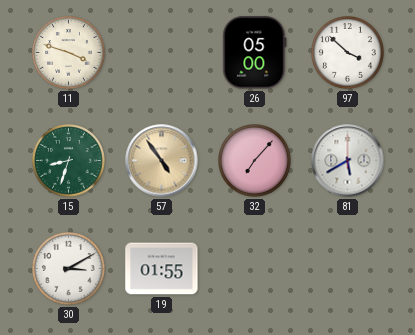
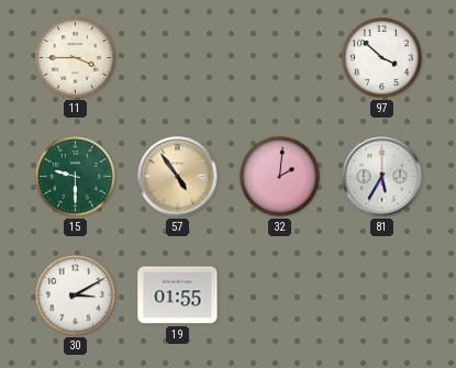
11: 3:48 -> 3:45 (76, 58)
26: 05:00 -> none (255, 53)
15: 8:33 -> 9:30 (76, 177)
32: 7:07 -> 2:01 (280, 177)
81: 5:40 -> 5:35 (382, 177)
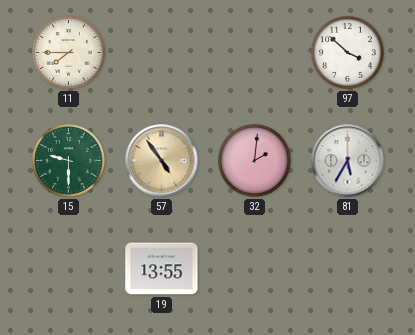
11: 3:45 -> 7:45 (69, 53)
30: 3:10 -> none (76, 295)
19: 01:55 -> 13:55 (162, 269)
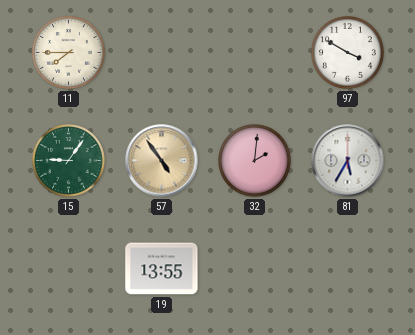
97: 3:52 -> 3:50 (348, 53)
15: 9:30 -> 9:06 (69, 161)
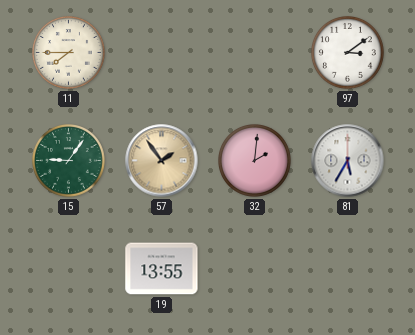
97: 3:50 -> 3:09 (348, 53)
57: 4:54 -> 1:54 (162, 161)
